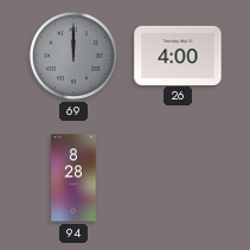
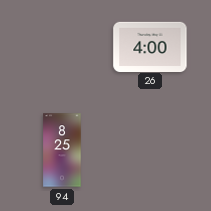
69: 12:00 -> none (73, 56)
94: 8:28 -> 8:25 (62, 150)
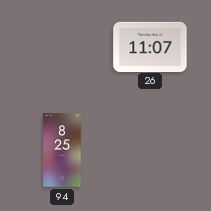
26: 4:00 -> 11:07 (150, 46)
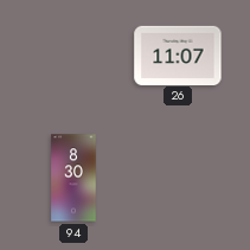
94: 8:25 -> 8:30 (73, 178)
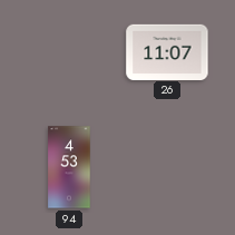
94: 8:30 -> 4:53 (69, 167)
